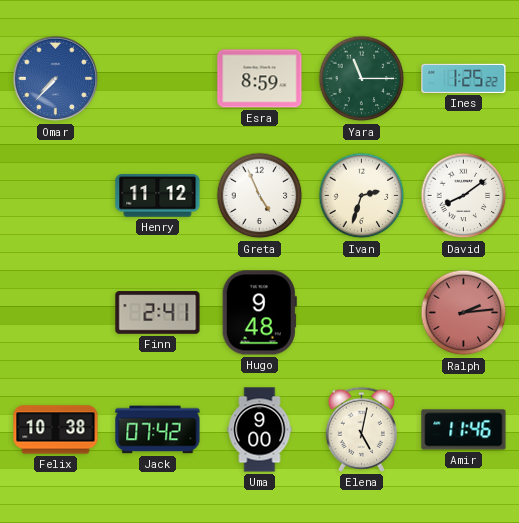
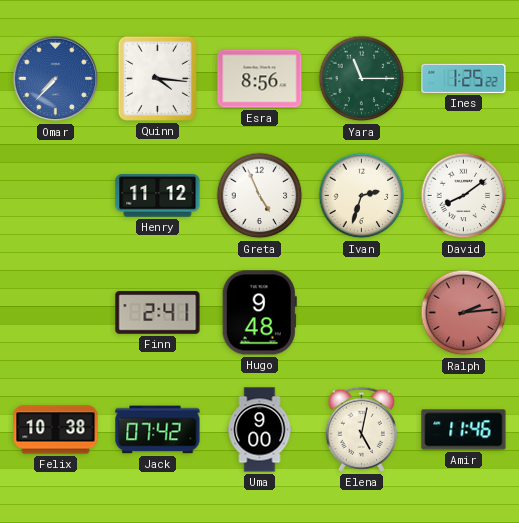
Quinn: none -> 4:16 (157, 78)
Esra: 8:59 -> 8:56 (260, 79)
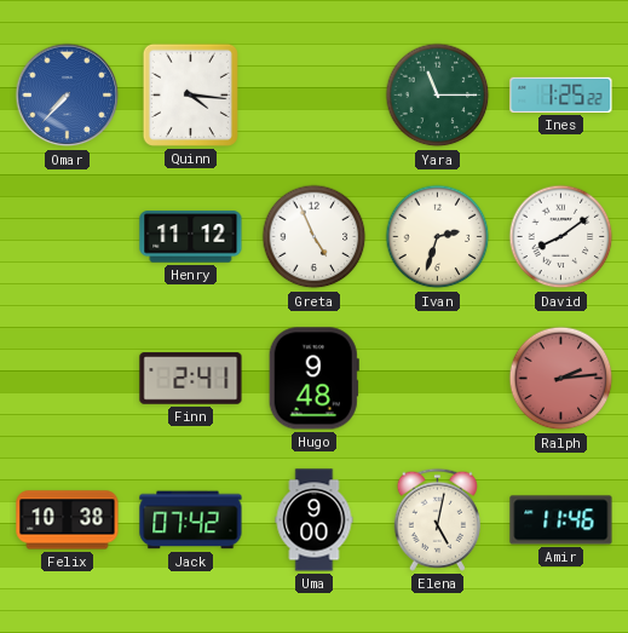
Esra: 8:56 -> none (260, 79)
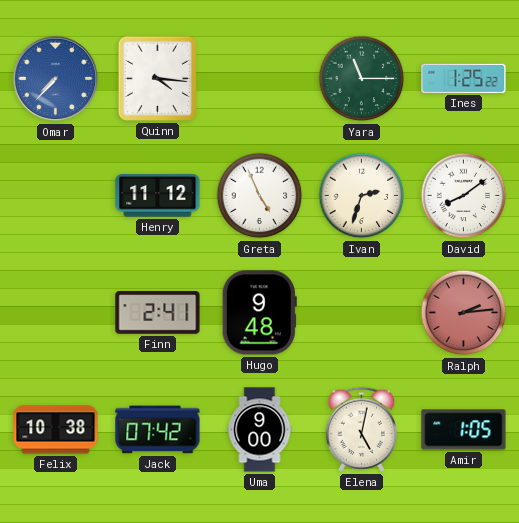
Amir: 11:46 -> 1:05 (464, 430)
